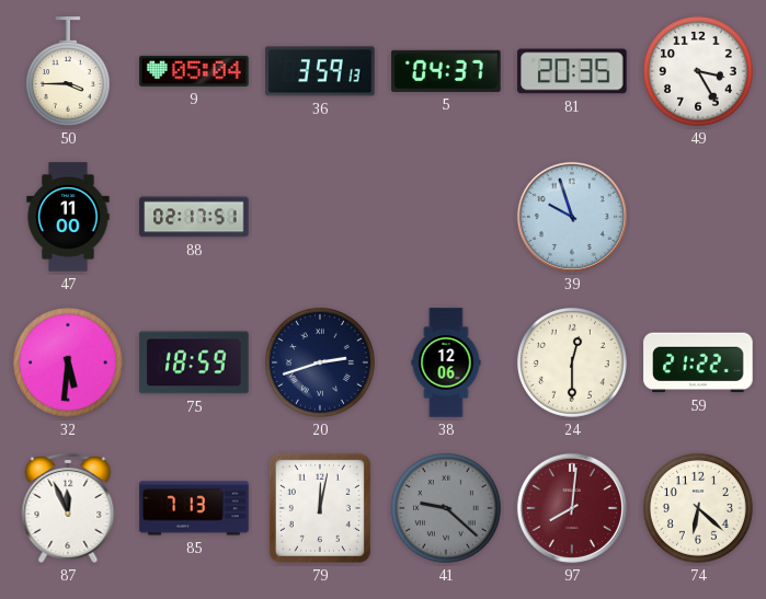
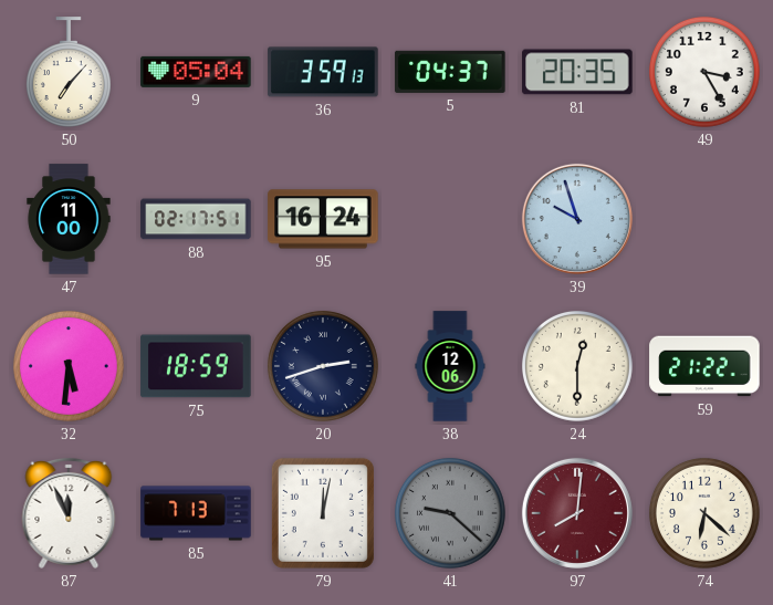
50: 3:45 -> 7:07 (69, 72)
95: none -> 16:24 (323, 219)
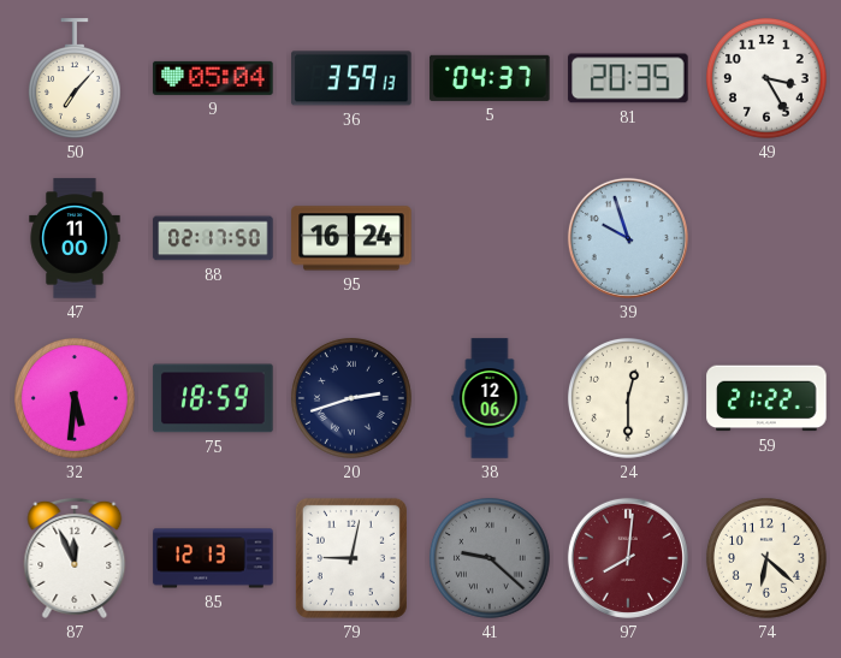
88: 02:17:51 -> 02:17:50 (213, 238)
85: 7:13 -> 12:13 (213, 558)
79: 12:02 -> 9:02 (351, 558)
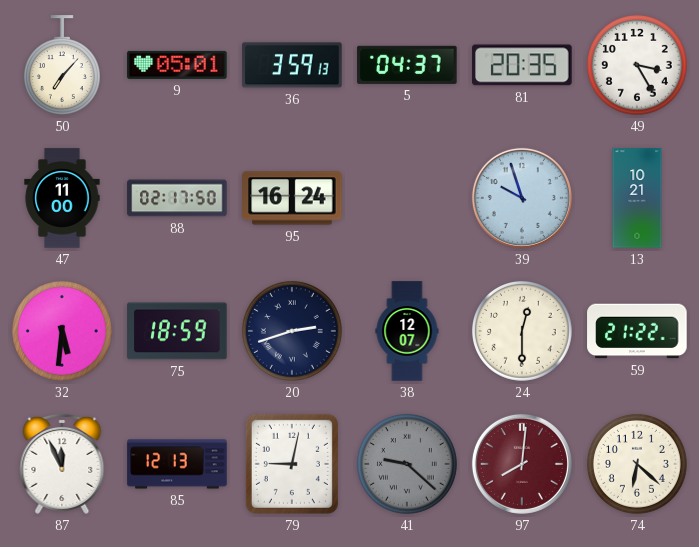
9: 05:04 -> 05:01 (177, 65)
13: none -> 10:21 (637, 198)
38: 12:06 -> 12:07 (407, 331)
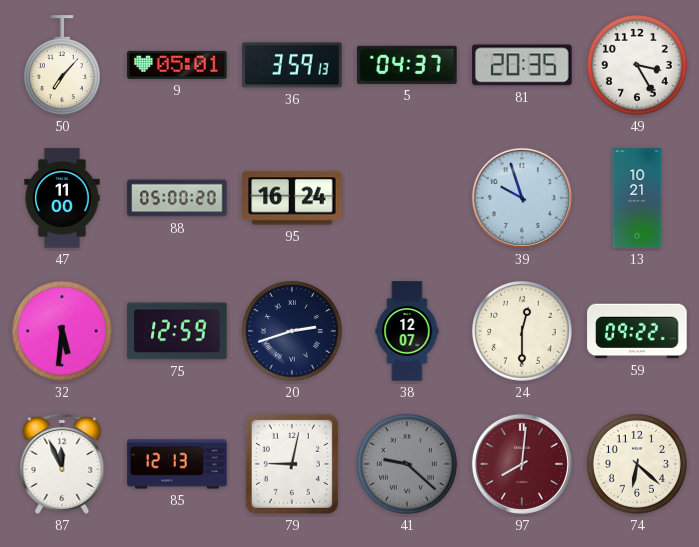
88: 02:17 -> 05:00 (177, 198)
75: 18:59 -> 12:59 (177, 331)
59: 21:22 -> 09:22 (637, 331)
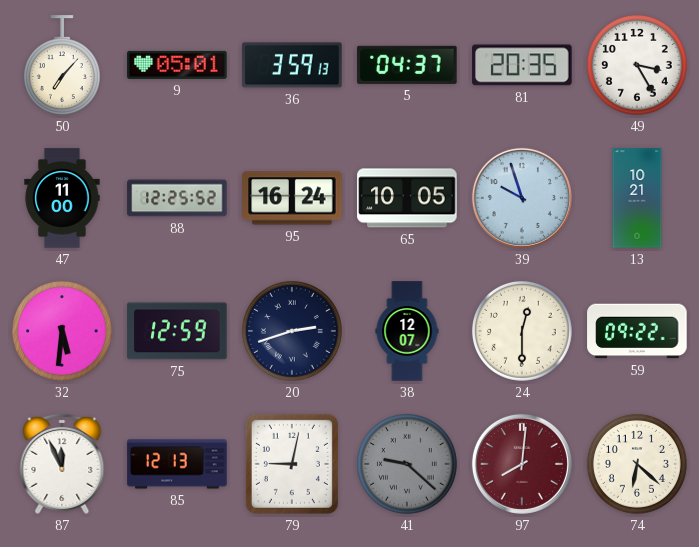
88: 05:00 -> 12:25 (177, 198)
65: none -> 10:05 (407, 198)
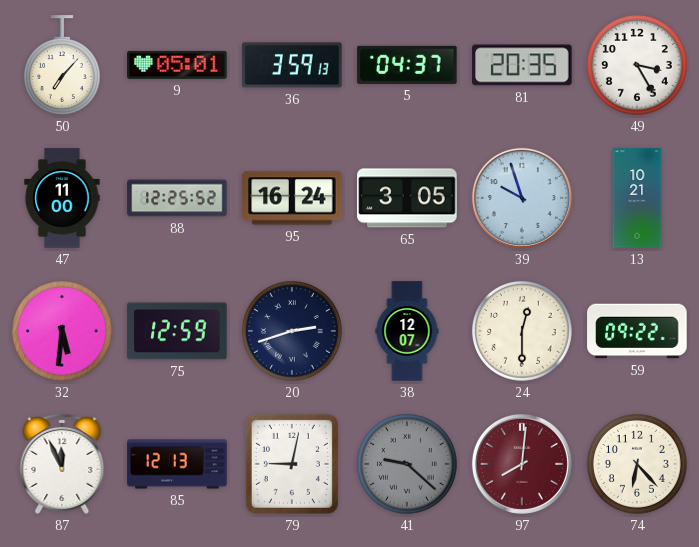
65: 10:05 -> 3:05 (407, 198)
74: 6:22 -> 6:23 (637, 464)
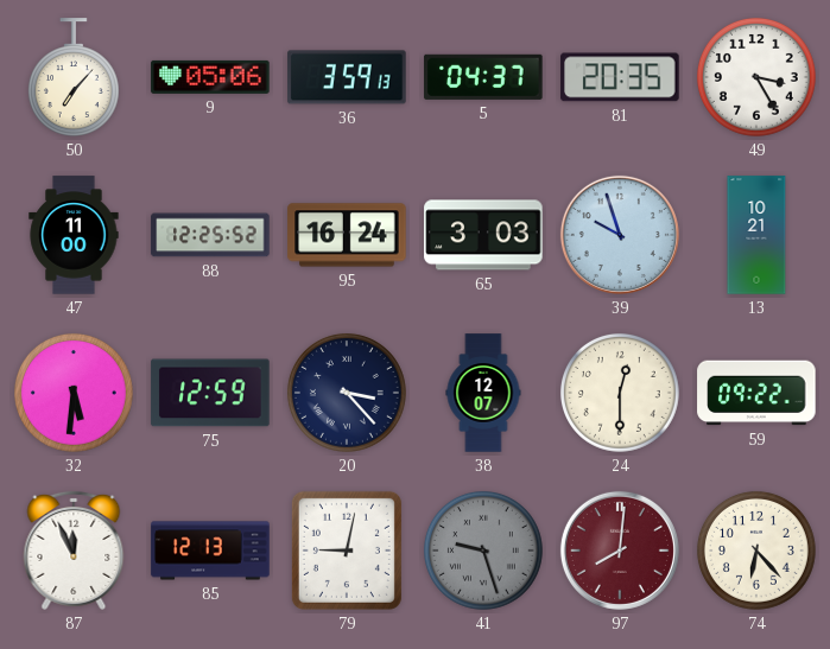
9: 05:01 -> 05:06 (210, 77)
65: 3:05 -> 3:03 (483, 235)
20: 2:42 -> 3:23 (347, 393)
41: 9:22 -> 9:27 (483, 551)
